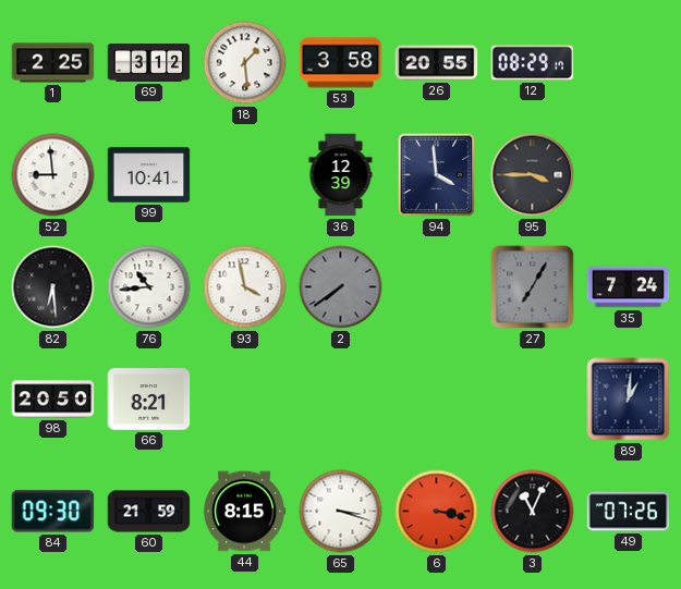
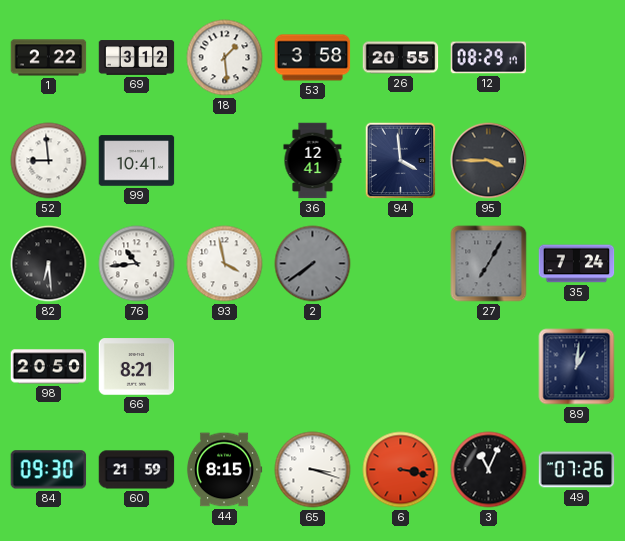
1: 2:25 -> 2:22 (49, 58)
36: 12:39 -> 12:41 (313, 161)
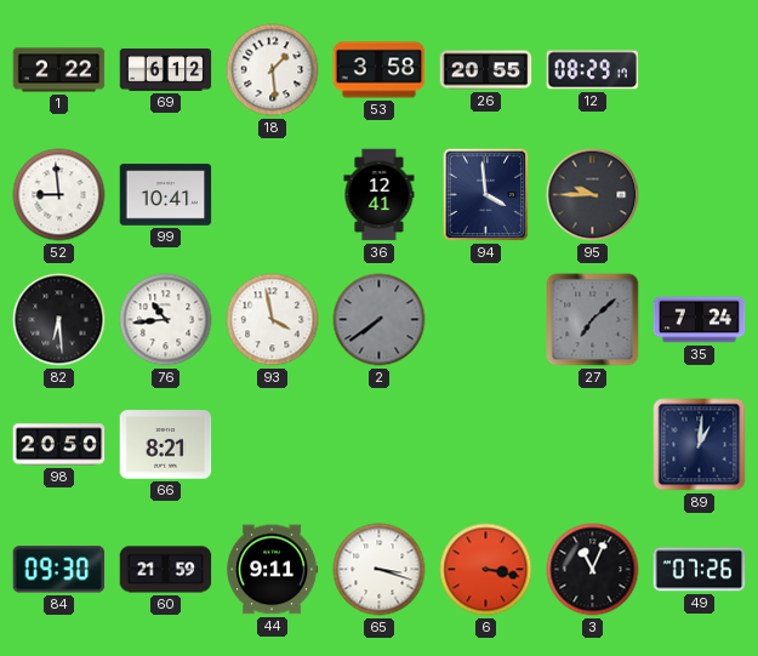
69: 3:12 -> 6:12 (166, 70)
95: 3:45 -> 9:45 (593, 195)
27: 7:05 -> 7:08 (593, 320)
44: 8:15 -> 9:11 (272, 570)
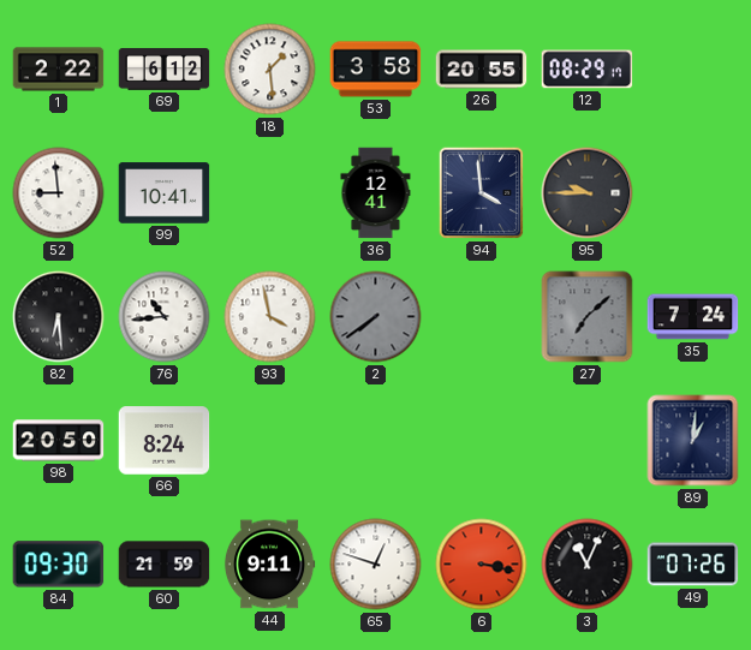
66: 8:21 -> 8:24 (165, 441)
65: 3:18 -> 12:48 (376, 565)
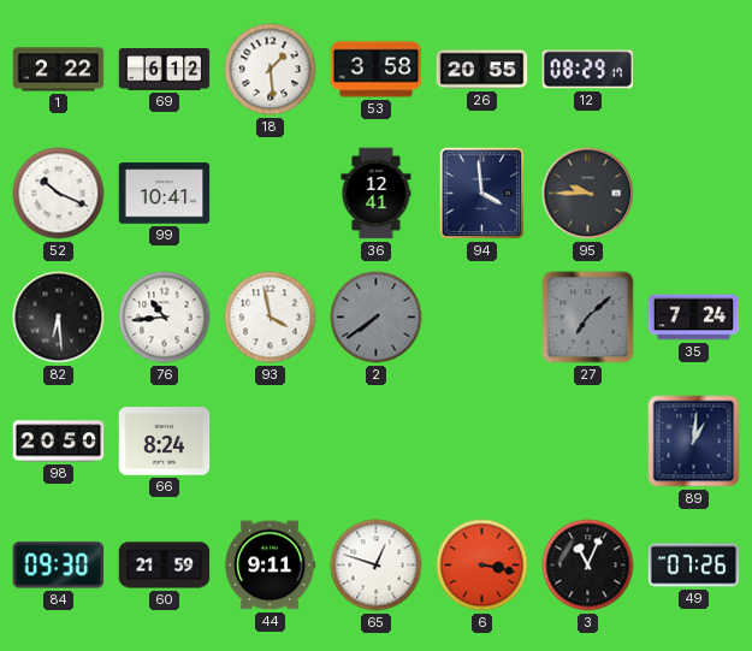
52: 8:59 -> 10:19 (59, 194)
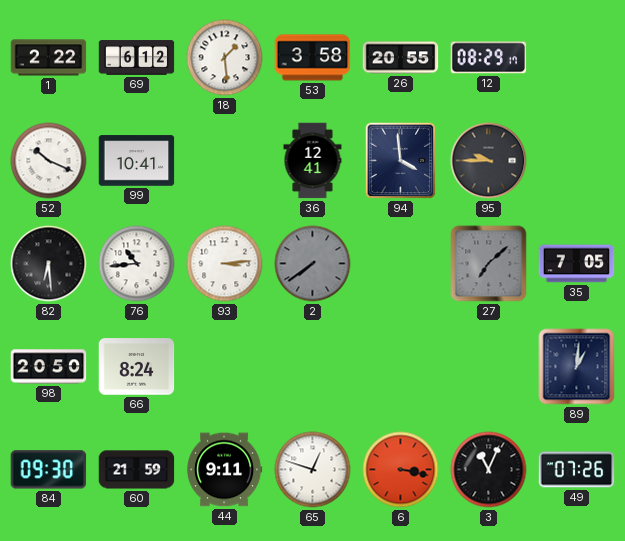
93: 3:58 -> 3:14 (225, 264)
35: 7:24 -> 7:05 (577, 264)
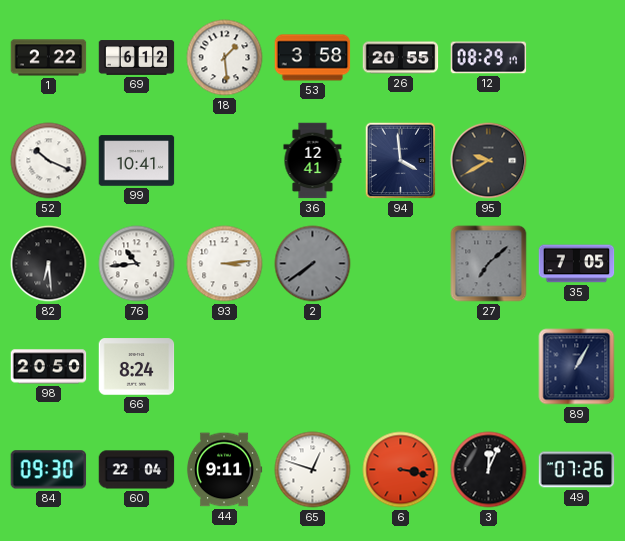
95: 9:45 -> 9:40 (489, 161)
89: 1:01 -> 1:05 (577, 367)
60: 21:59 -> 22:04 (137, 470)
3: 11:04 -> 12:04 (489, 470)
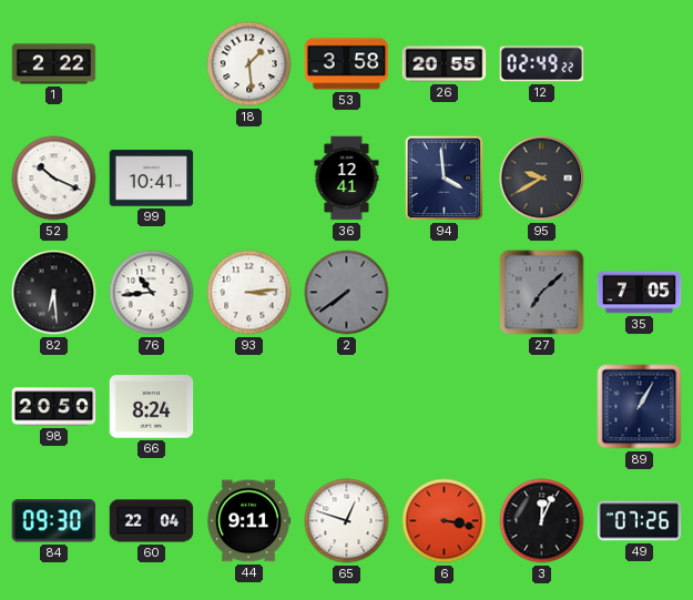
69: 6:12 -> none (137, 58)
12: 08:29 -> 02:49 (542, 64)
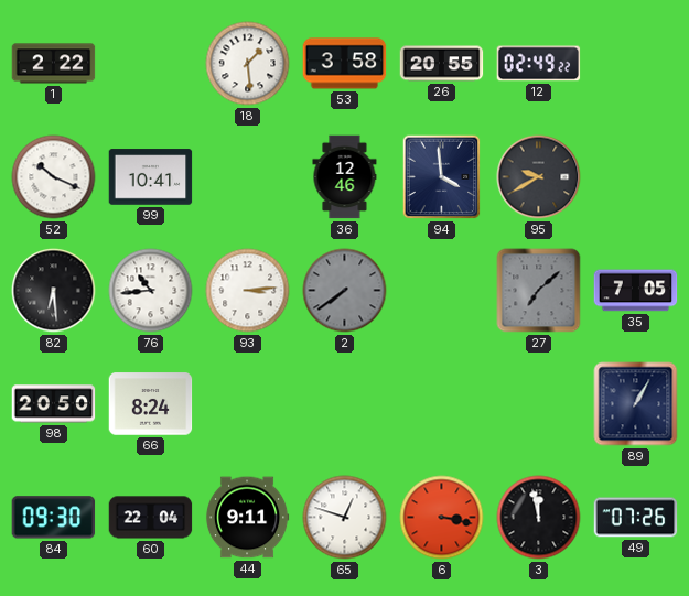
36: 12:41 -> 12:46 (345, 177)
3: 12:04 -> 11:58 (539, 518)
